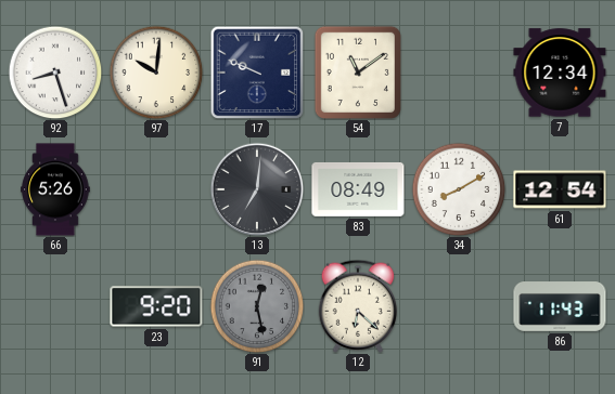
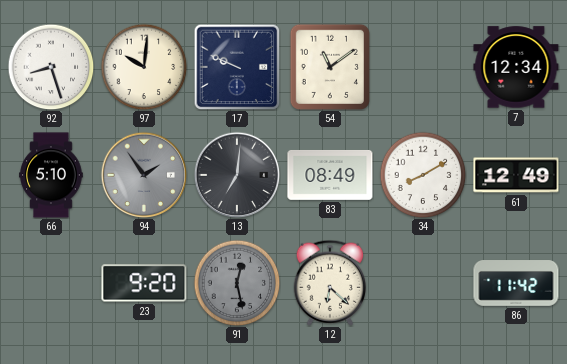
66: 5:26 -> 5:10 (51, 175)
94: none -> 1:54 (144, 175)
61: 12:54 -> 12:49 (516, 175)
86: 11:43 -> 11:42 (516, 283)
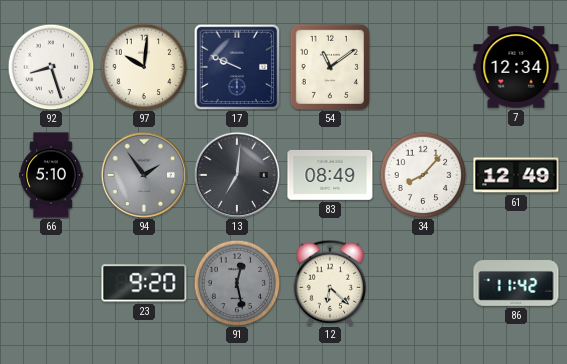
34: 8:10 -> 8:07 (423, 175)
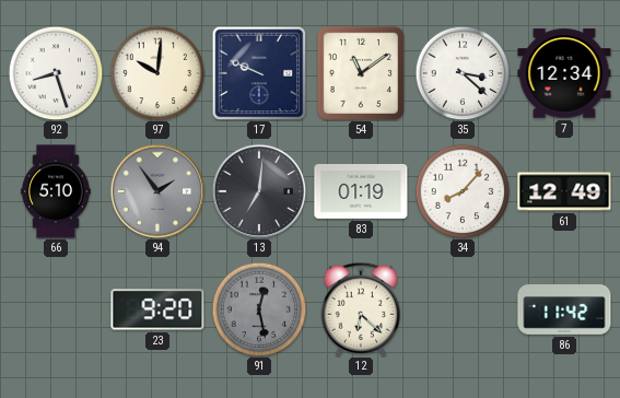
35: none -> 3:22 (463, 73)
83: 08:49 -> 01:19 (361, 191)
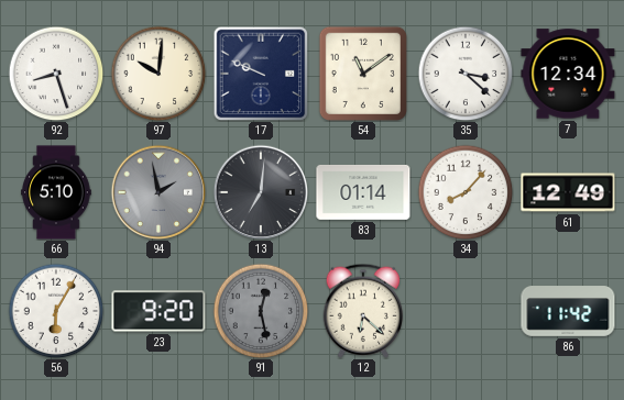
94: 1:54 -> 1:58 (158, 192)
83: 01:19 -> 01:14 (363, 192)
56: none -> 6:05 (56, 311)
